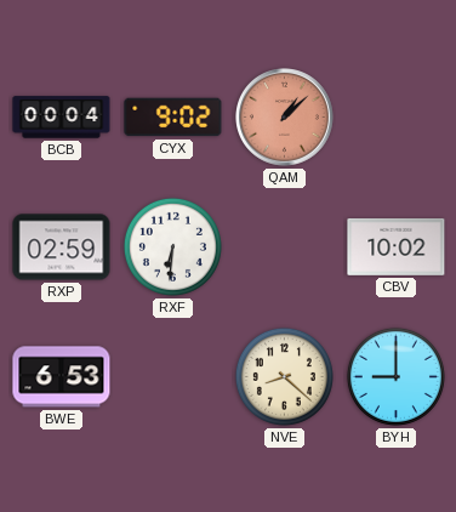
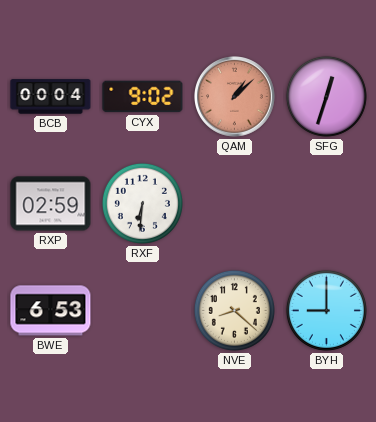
SFG: none -> 12:33 (326, 96)
CBV: 10:02 -> none (397, 246)
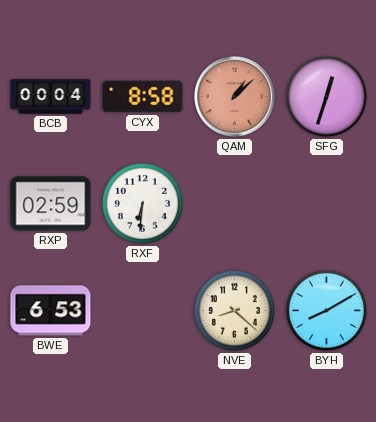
CYX: 9:02 -> 8:58 (143, 97)
BYH: 9:00 -> 8:10 (326, 310)
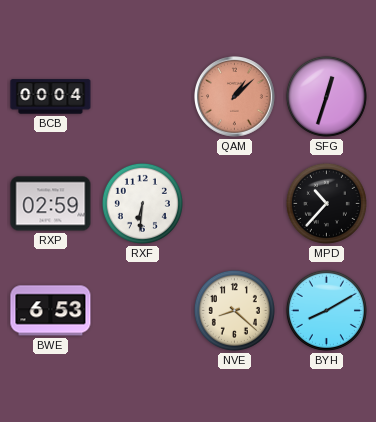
CYX: 8:58 -> none (143, 97)
MPD: none -> 10:37 (326, 203)
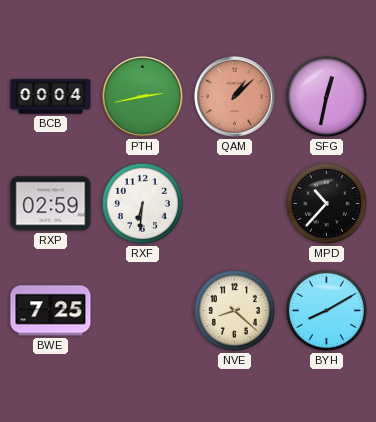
PTH: none -> 2:43 (143, 97)
SFG: 12:33 -> 12:32 (326, 96)
BWE: 6:53 -> 7:25 (51, 311)
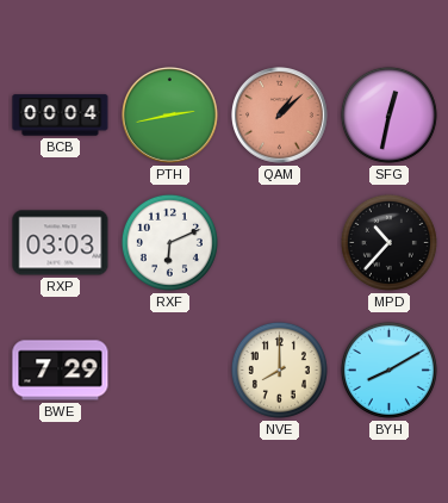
RXP: 02:59 -> 03:03 (61, 243)
RXF: 6:31 -> 6:11 (169, 242)
BWE: 7:25 -> 7:29 (61, 371)
NVE: 8:22 -> 8:00 (279, 370)
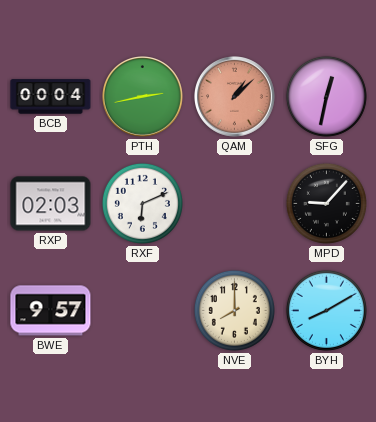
RXP: 03:03 -> 02:03 (51, 204)
MPD: 10:37 -> 9:07 (326, 203)
BWE: 7:29 -> 9:57 (51, 311)
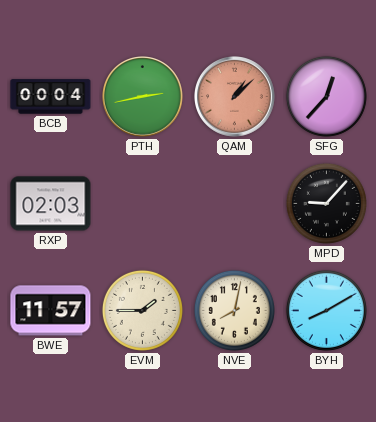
SFG: 12:32 -> 12:37 (326, 96)
RXF: 6:11 -> none (142, 203)
BWE: 9:57 -> 11:57 (51, 311)
EVM: none -> 1:45 (142, 310)
NVE: 8:00 -> 8:02 (234, 310)
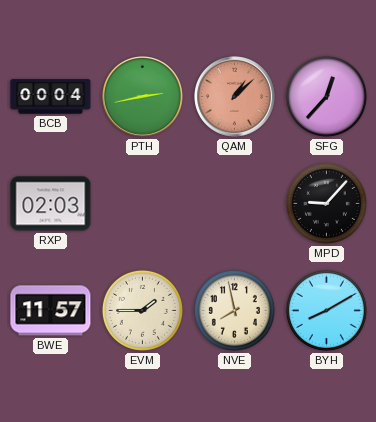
NVE: 8:02 -> 7:58 (234, 310)
